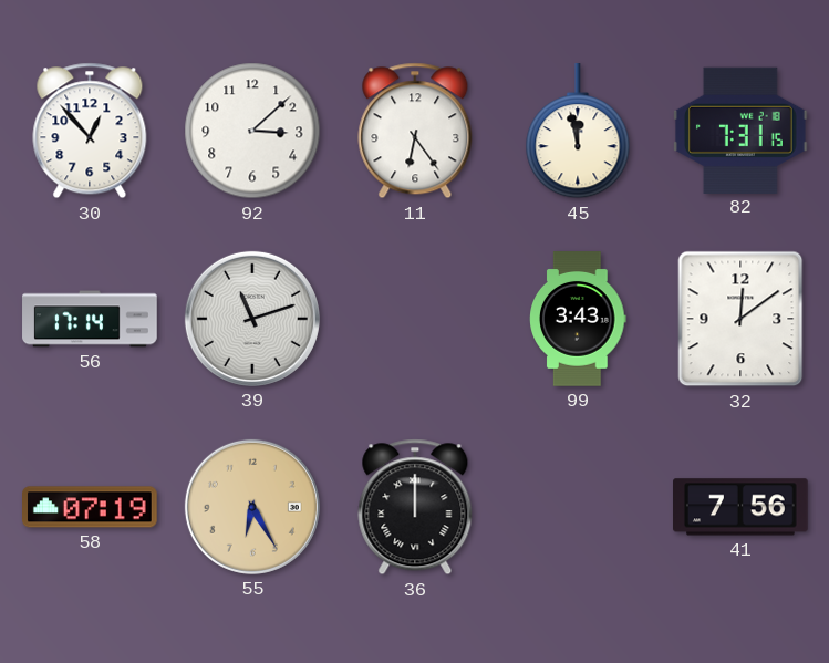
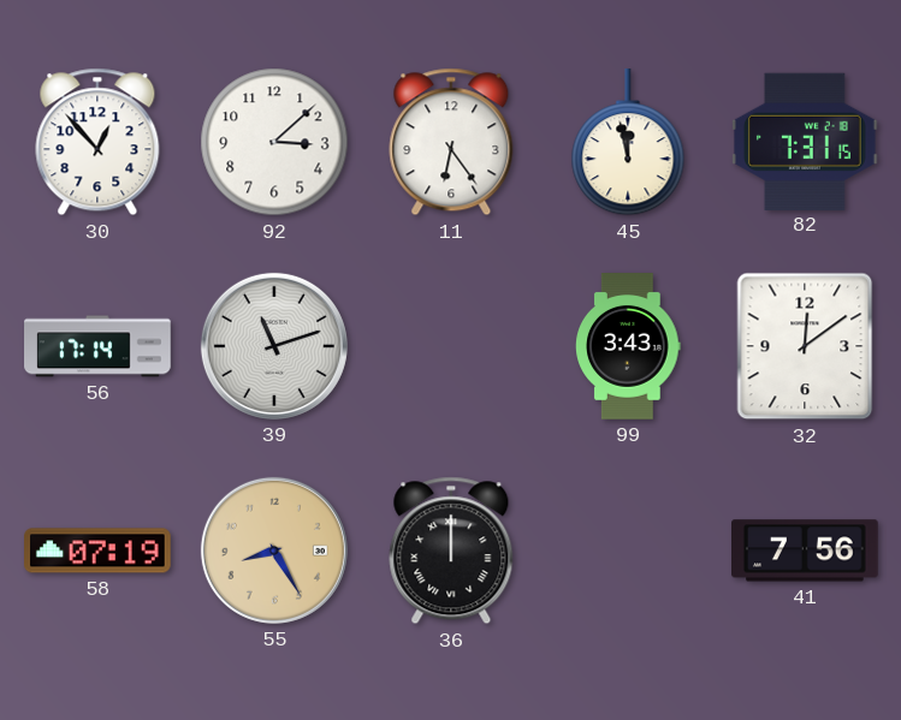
55: 6:25 -> 8:25 (274, 551)
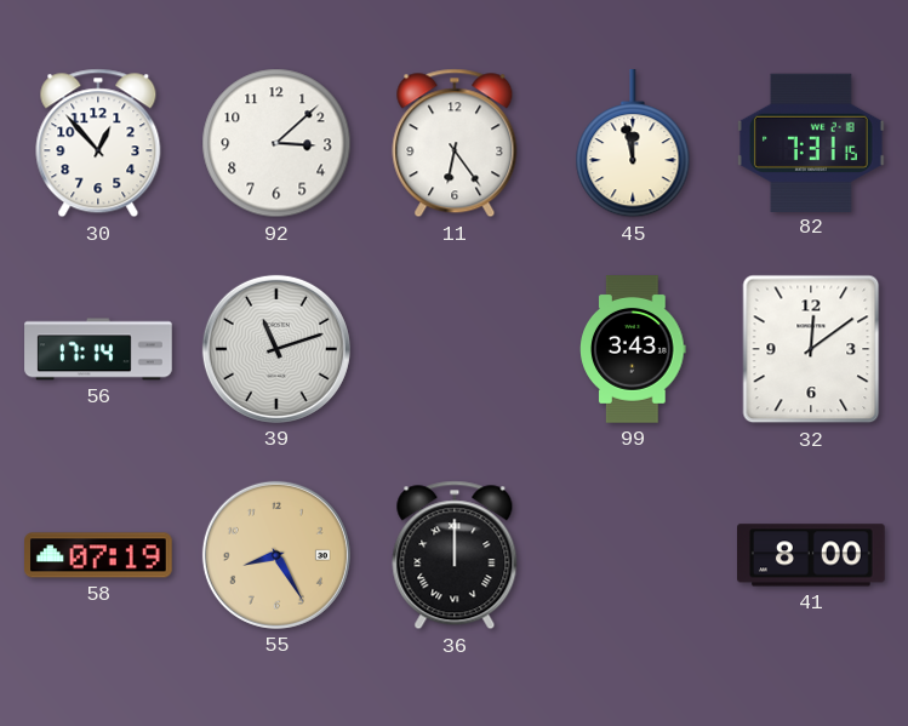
41: 7:56 -> 8:00 (812, 555)
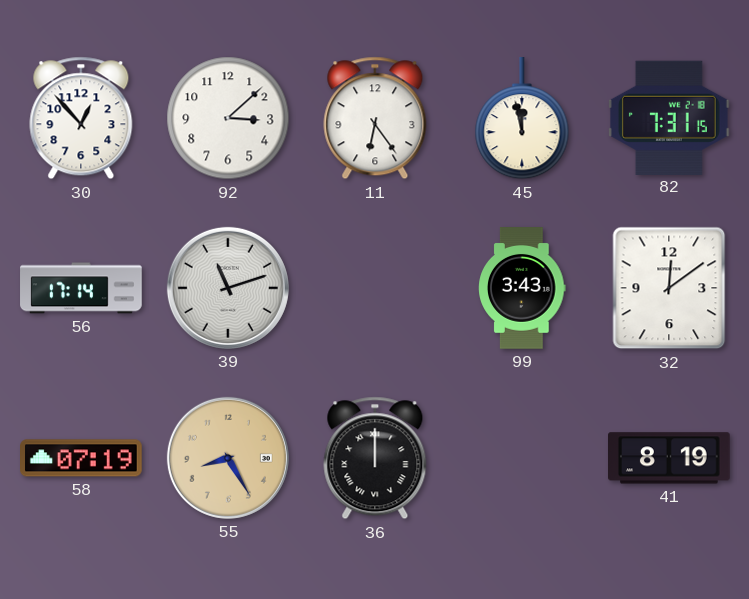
41: 8:00 -> 8:19 (670, 458)
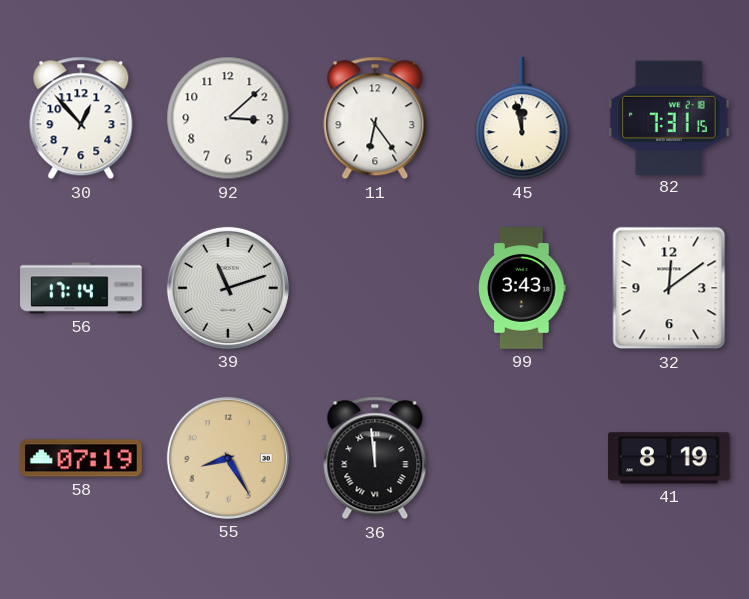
36: 12:00 -> 11:59 (375, 458)
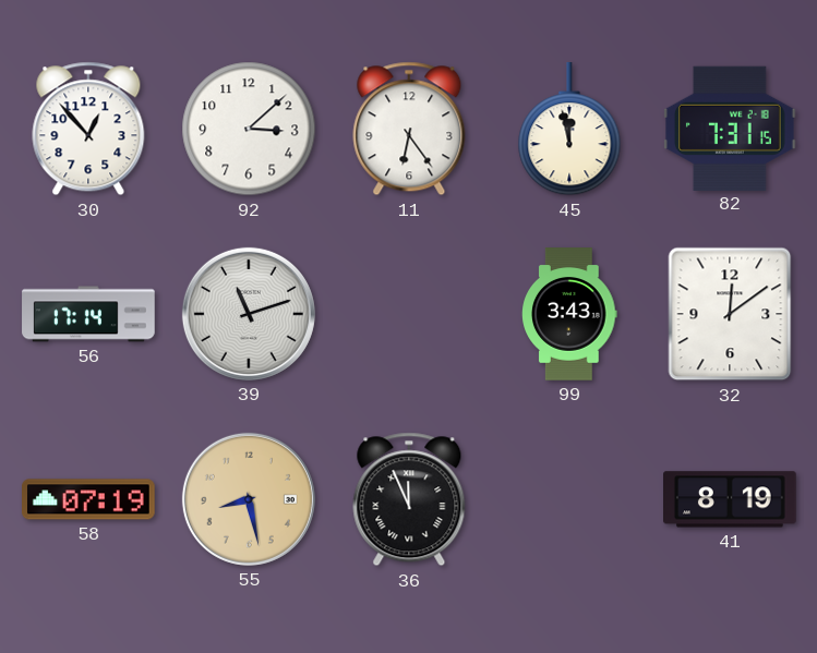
55: 8:25 -> 8:28 (249, 499)
36: 11:59 -> 11:56 (409, 499)
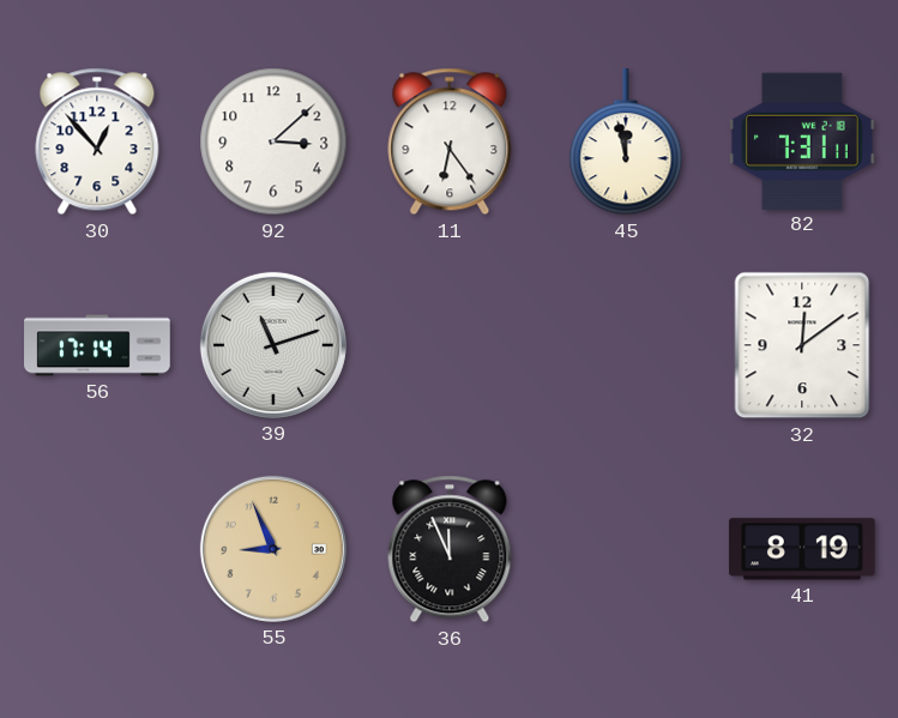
82: 7:31:15 -> 7:31:11 (803, 140)
99: 3:43 -> none (569, 314)
58: 07:19 -> none (89, 499)
55: 8:28 -> 8:56 (273, 549)
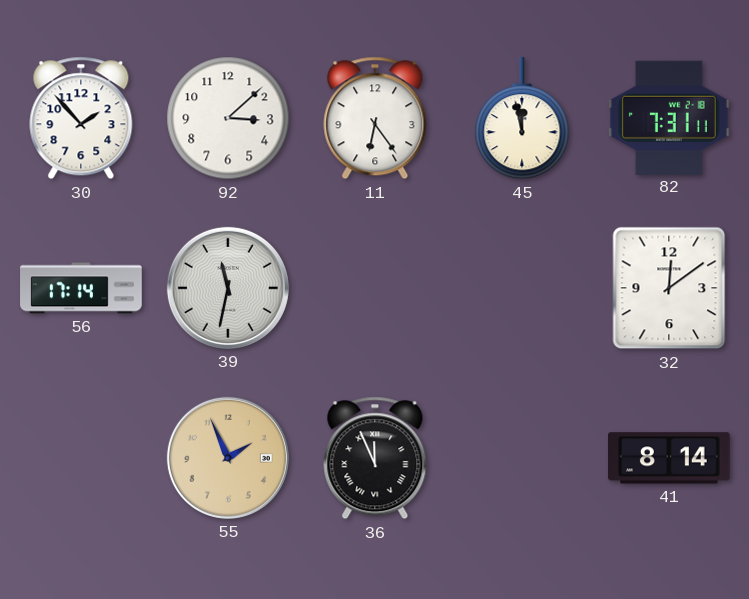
30: 12:53 -> 1:53 (81, 118)
39: 11:12 -> 11:32 (228, 288)
55: 8:56 -> 1:56 (228, 458)
41: 8:19 -> 8:14 (670, 458)
